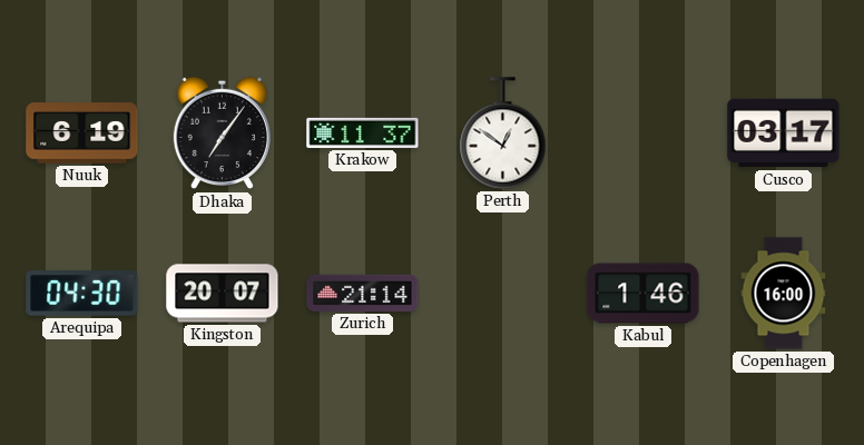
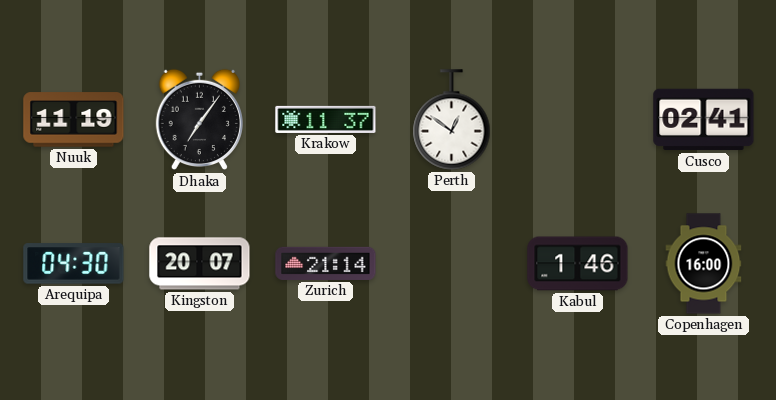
Nuuk: 6:19 -> 11:19 (74, 120)
Cusco: 03:17 -> 02:41 (704, 120)
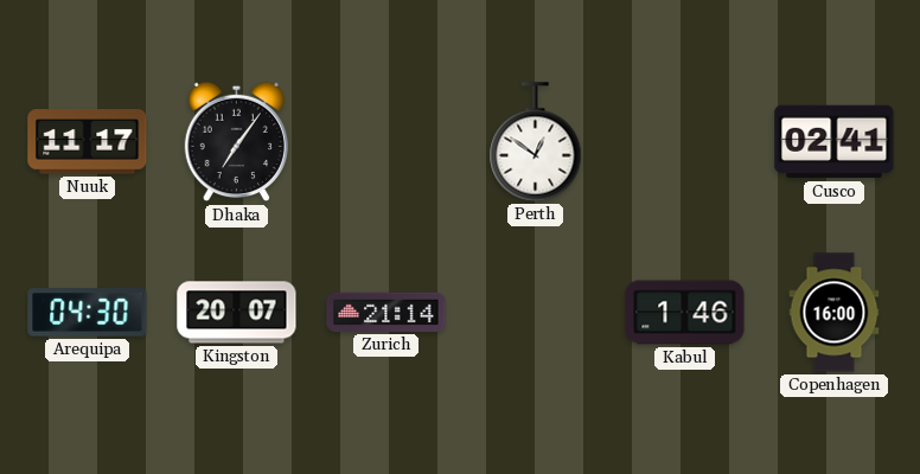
Nuuk: 11:19 -> 11:17 (88, 142)
Krakow: 11:37 -> none (326, 119)
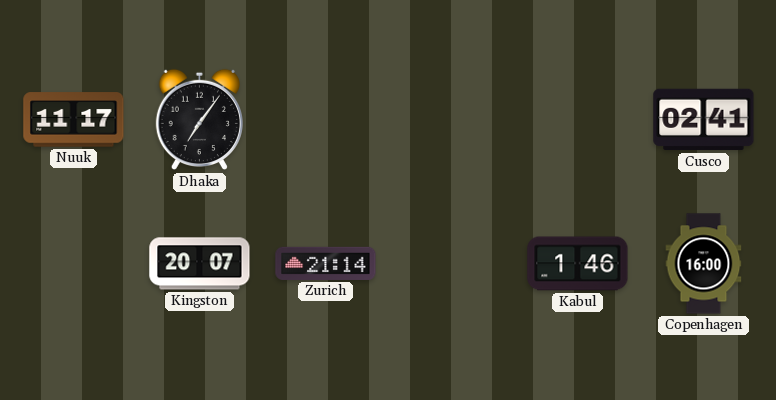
Perth: 12:51 -> none (536, 142)
Arequipa: 04:30 -> none (88, 313)
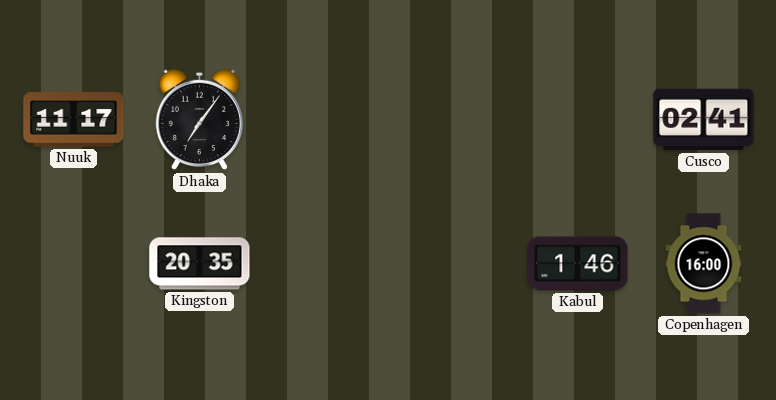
Kingston: 20:07 -> 20:35 (200, 264)
Zurich: 21:14 -> none (326, 263)
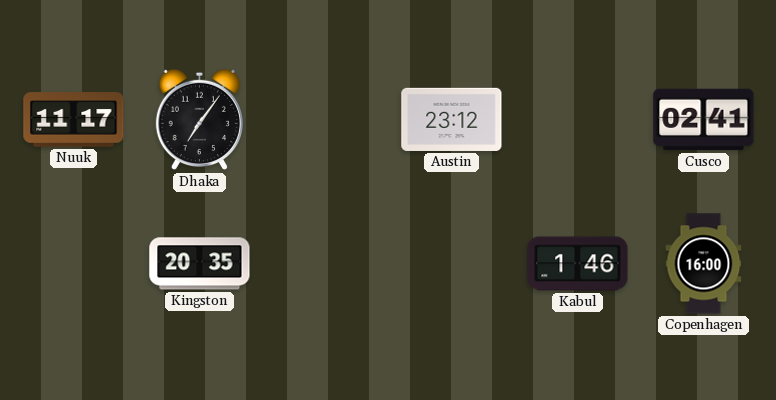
Austin: none -> 23:12 (452, 119)
